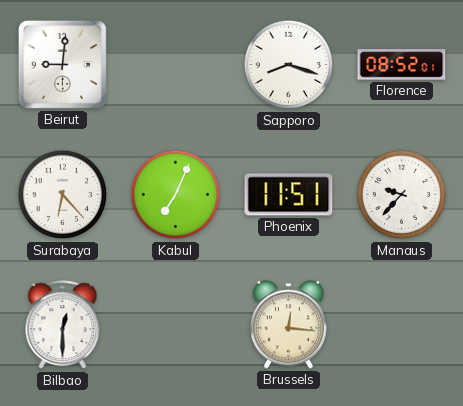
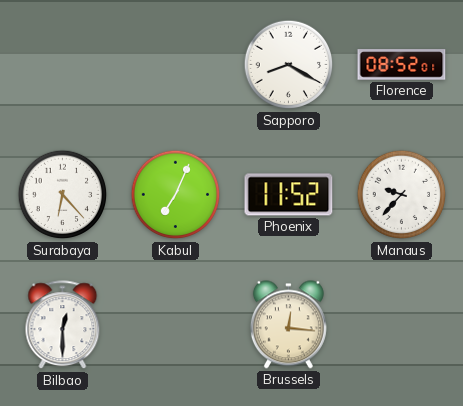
Beirut: 9:01 -> none (62, 64)
Sapporo: 8:18 -> 8:20 (289, 65)
Phoenix: 11:51 -> 11:52 (289, 195)
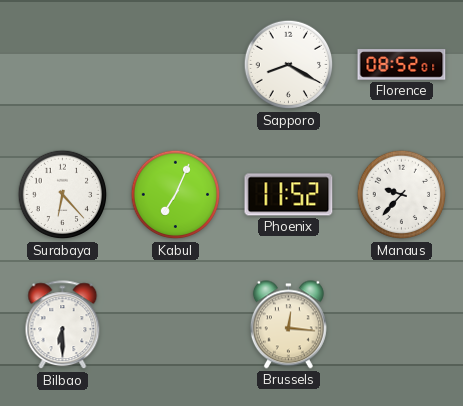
Bilbao: 12:30 -> 6:30 (63, 325)
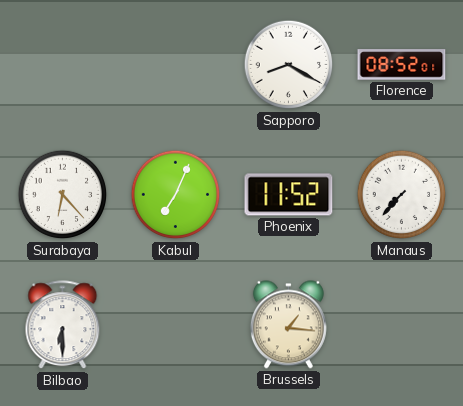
Manaus: 9:37 -> 7:37 (402, 195)
Brussels: 12:16 -> 1:16 (288, 325)
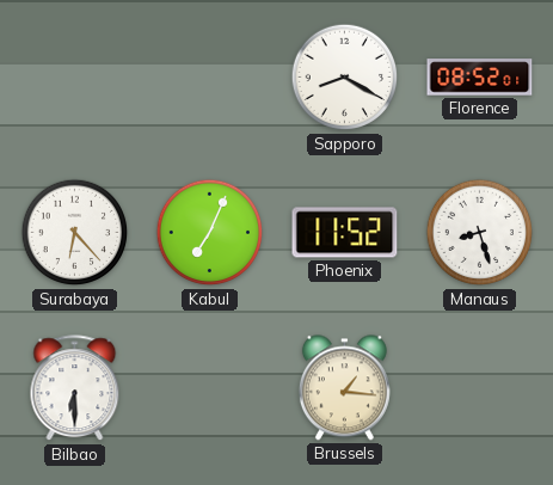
Manaus: 7:37 -> 8:27 (480, 233)
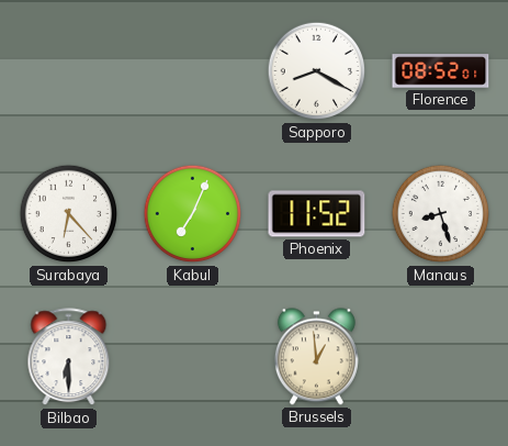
Brussels: 1:16 -> 12:59 (316, 357)
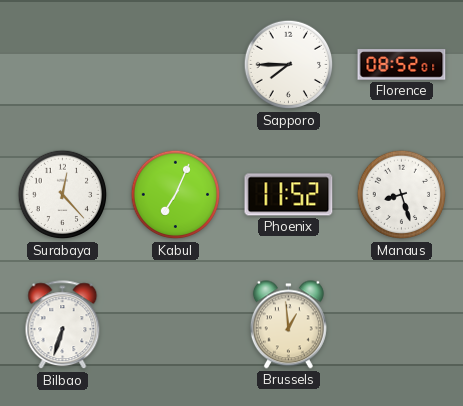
Sapporo: 8:20 -> 7:45 (289, 65)
Surabaya: 6:23 -> 12:23 (63, 195)
Bilbao: 6:30 -> 6:33 (63, 325)
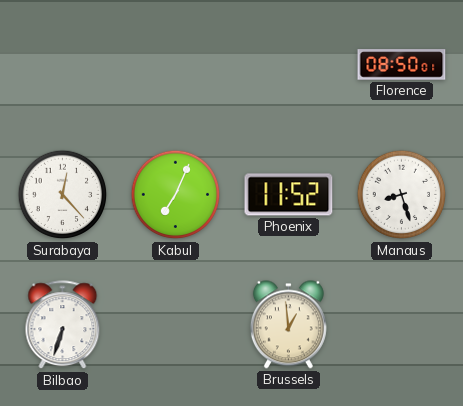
Sapporo: 7:45 -> none (289, 65)
Florence: 08:52 -> 08:50 (402, 65)
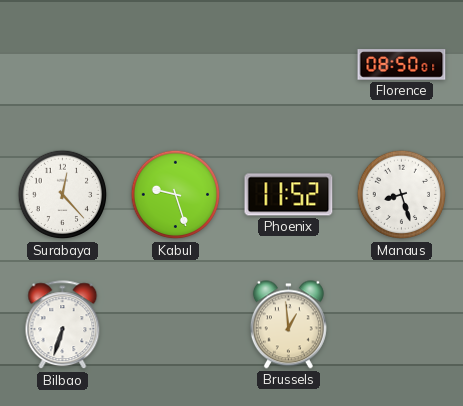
Kabul: 7:04 -> 9:27 (176, 195)
